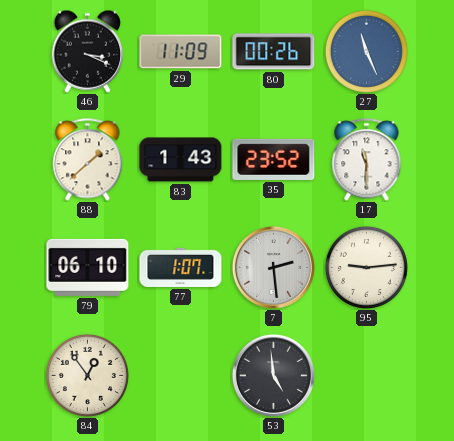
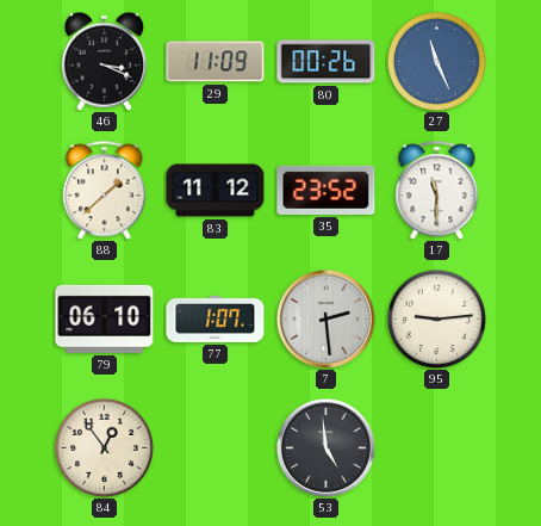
83: 1:43 -> 11:12 (216, 191)
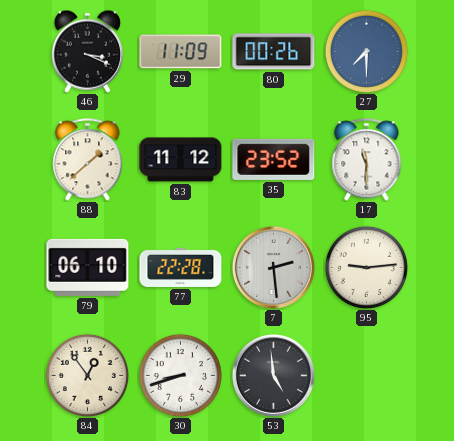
27: 11:26 -> 7:30 (366, 51)
77: 1:07 -> 22:28 (181, 267)
30: none -> 8:42 (180, 375)
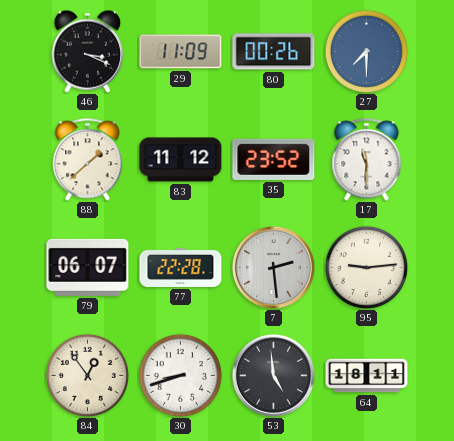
79: 06:10 -> 06:07 (88, 267)
64: none -> 18:11 (367, 376)
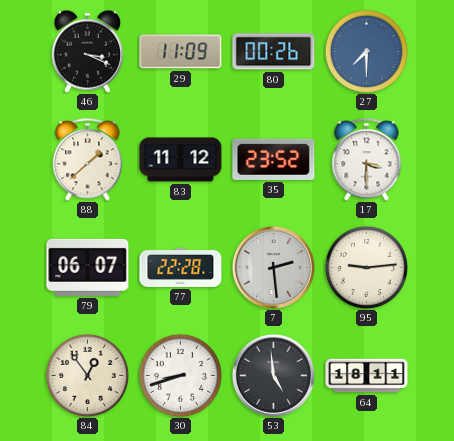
17: 11:30 -> 3:30 (367, 160)
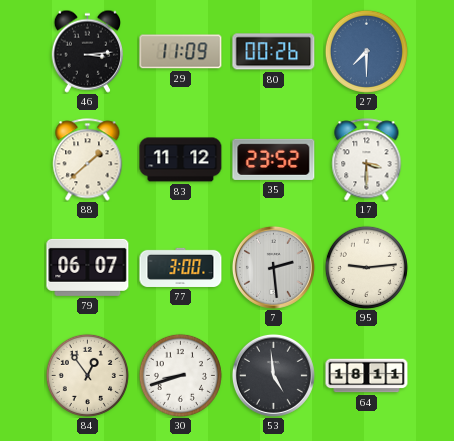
46: 3:19 -> 3:14 (87, 51)
77: 22:28 -> 3:00 (181, 267)
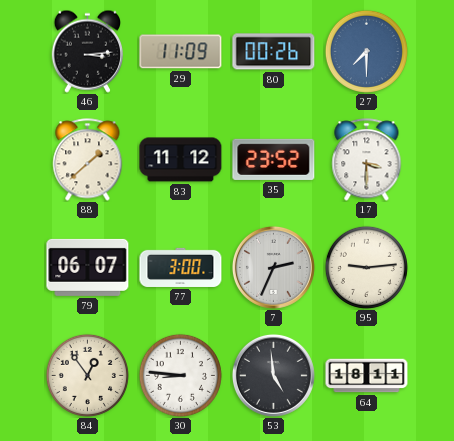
7: 2:29 -> 2:34 (273, 267)
30: 8:42 -> 8:46 (180, 375)
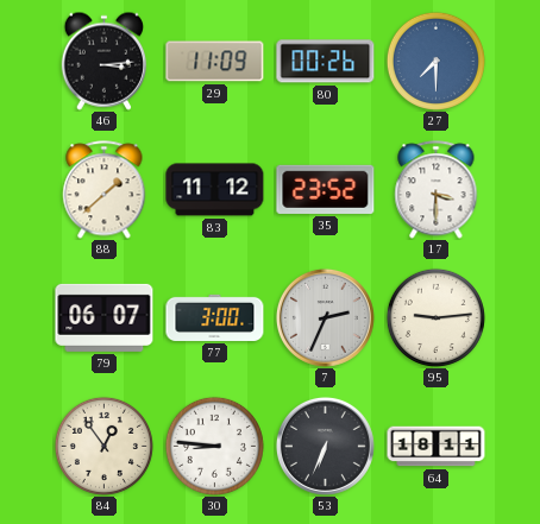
53: 4:59 -> 6:34 (325, 446)
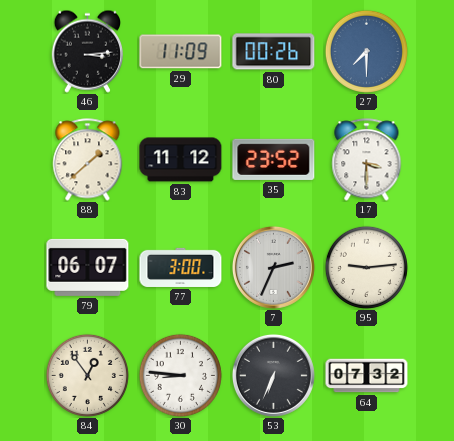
64: 18:11 -> 07:32 (367, 376)
